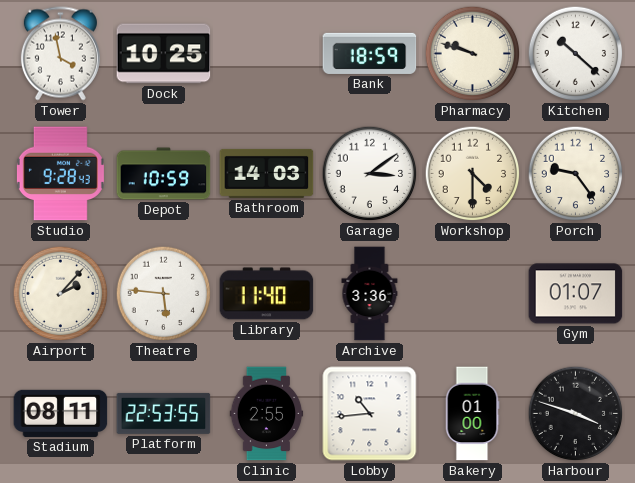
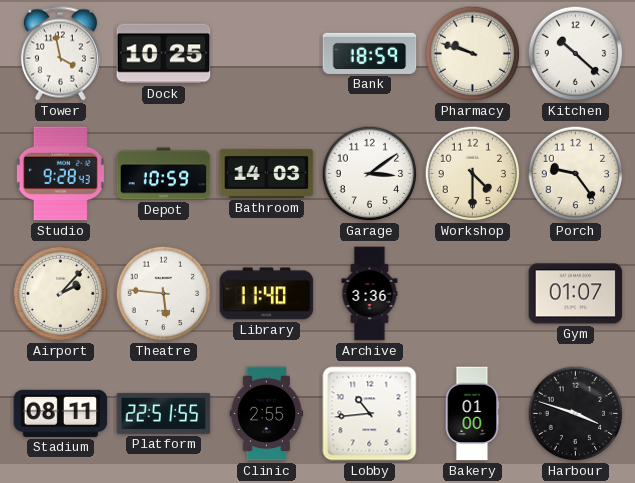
Platform: 22:53 -> 22:51 (164, 413)
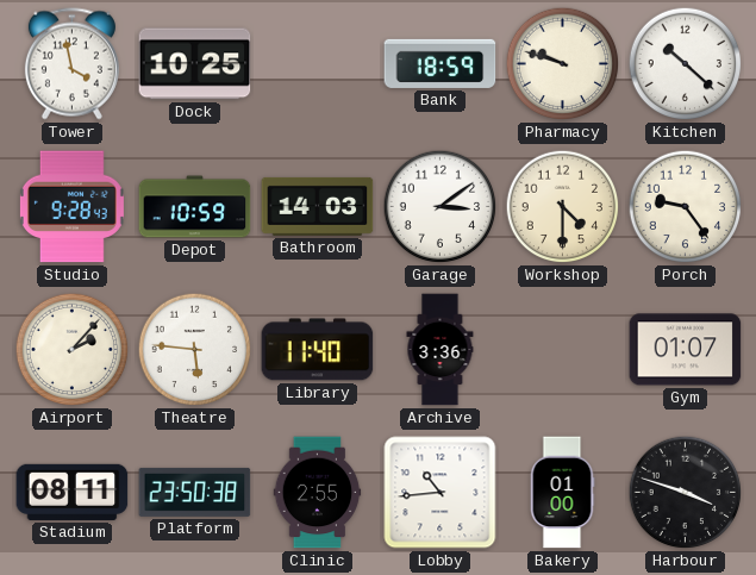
Platform: 22:51 -> 23:50 (195, 492)
